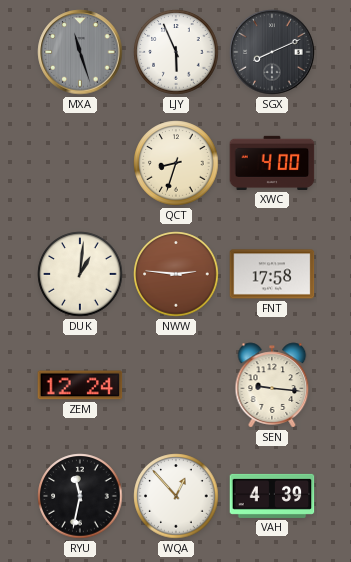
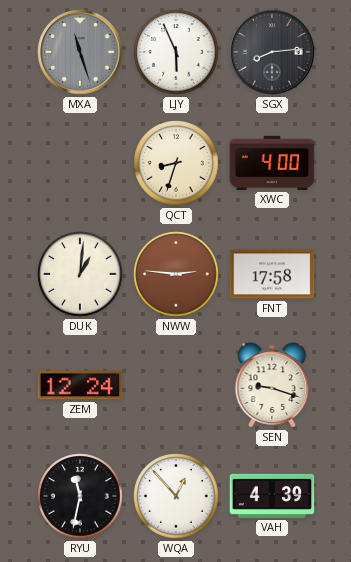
SGX: 8:11 -> 8:14 (272, 52)
SEN: 9:16 -> 9:18 (272, 385)
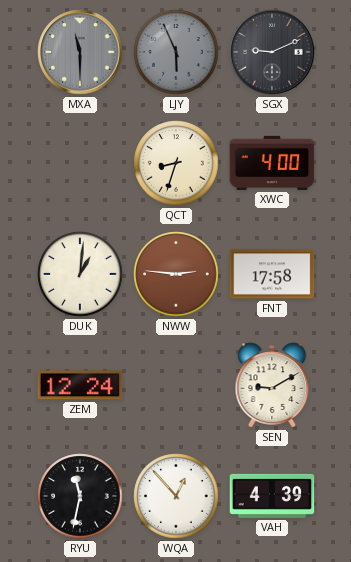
MXA: 11:27 -> 11:30 (80, 52)
LJY dial: white -> grey (176, 52)
SGX: 8:14 -> 9:11 (272, 52)
SEN: 9:18 -> 9:10 (272, 385)
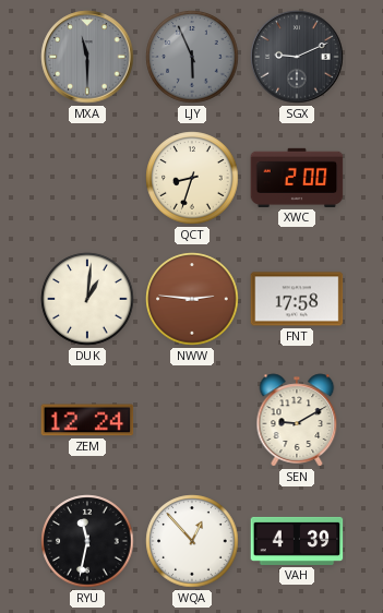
XWC: 4:00 -> 2:00 (297, 178)
